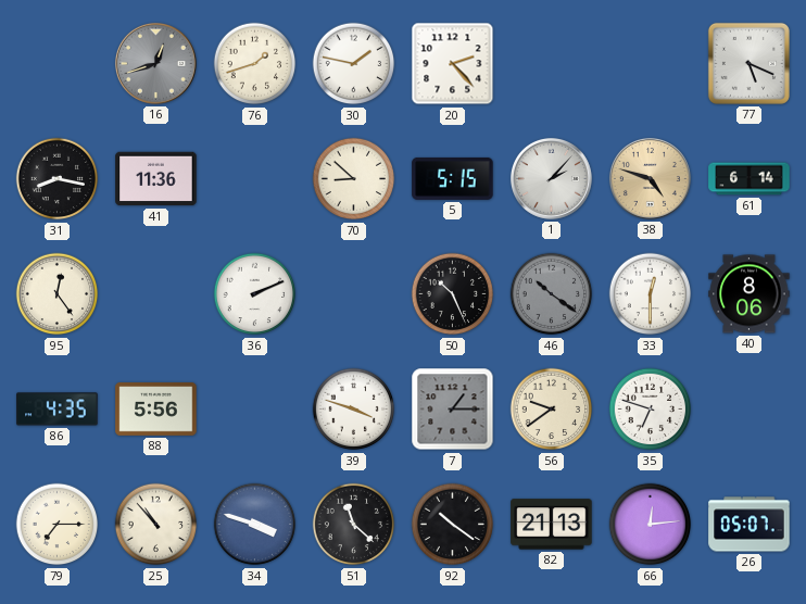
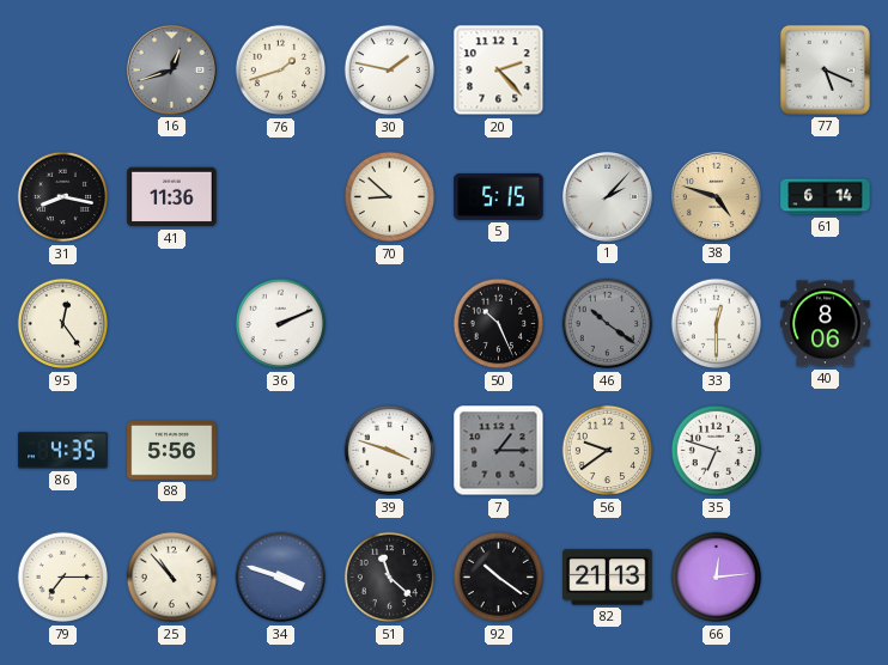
26: 05:07 -> none (750, 525)
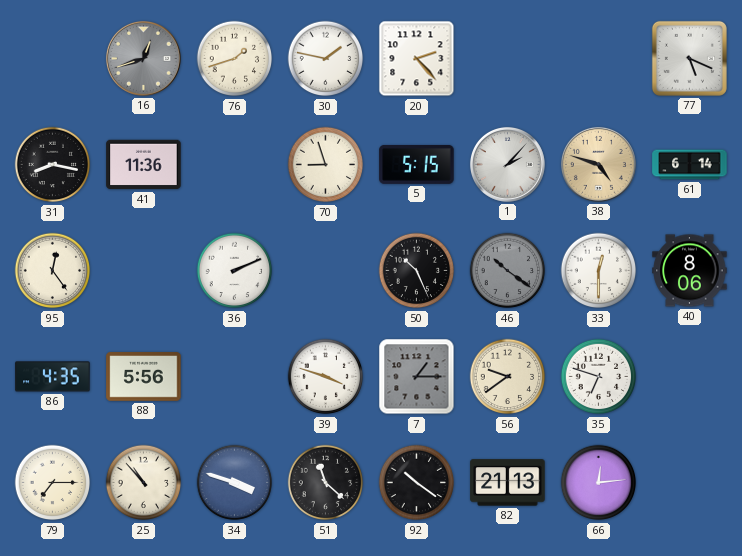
70: 8:52 -> 8:57 (326, 165)
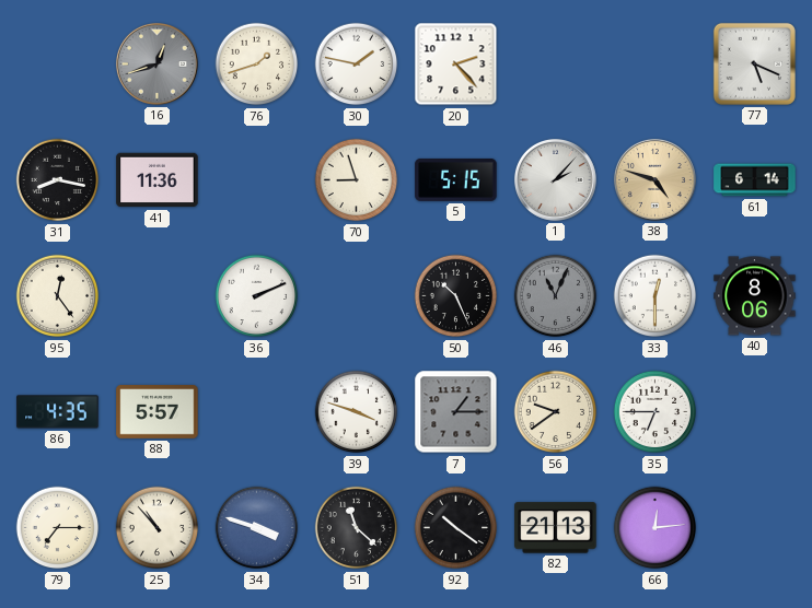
46: 10:21 -> 11:04 (556, 296)
88: 5:56 -> 5:57 (158, 412)
35: 6:48 -> 6:45 (656, 412)
